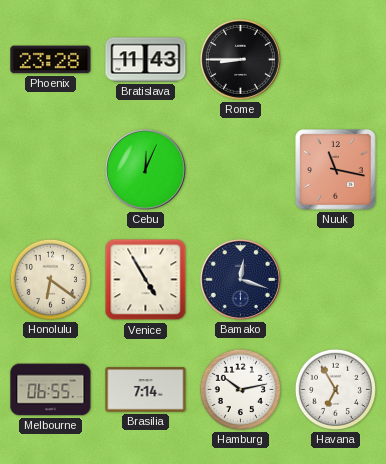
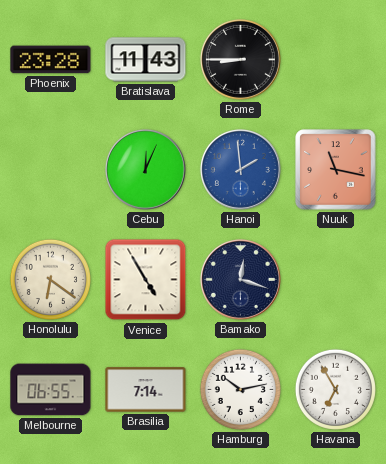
Hanoi: none -> 1:59 (240, 169)
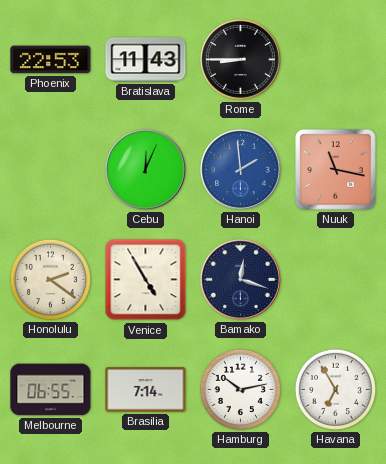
Phoenix: 23:28 -> 22:53 (51, 60)
Honolulu: 6:21 -> 2:21 (50, 279)
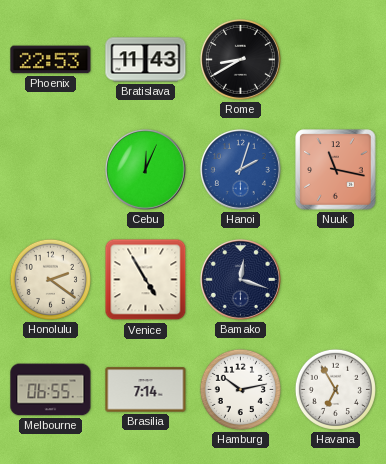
Rome: 8:45 -> 8:40 (240, 59)
Hanoi: 1:59 -> 2:03 (240, 169)
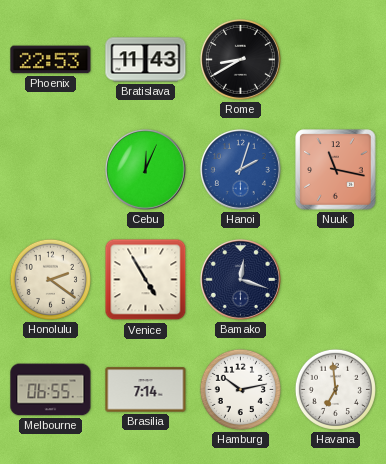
Havana: 6:55 -> 6:59 (335, 389)
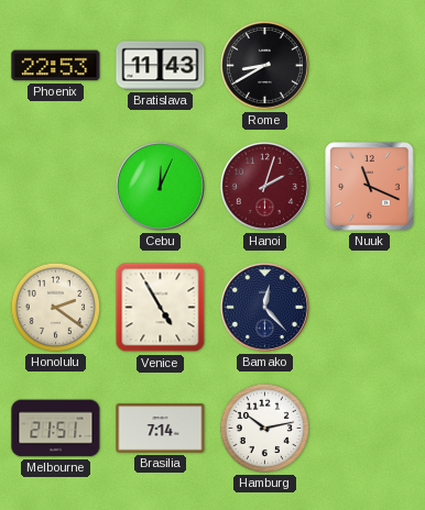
Hanoi dial: blue -> burgundy (264, 186)
Nuuk: 11:17 -> 11:19 (370, 187)
Bamako: 12:18 -> 12:23 (264, 307)
Melbourne: 06:55 -> 21:51 (56, 429)
Havana: 6:59 -> none (335, 389)
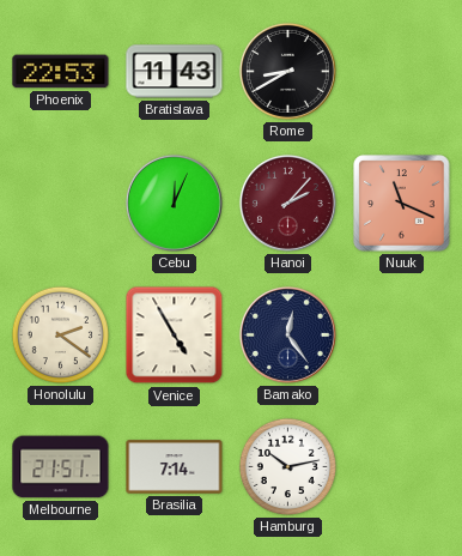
Hanoi: 2:03 -> 2:07 (287, 203)
Bamako: 12:23 -> 12:24 (287, 334)
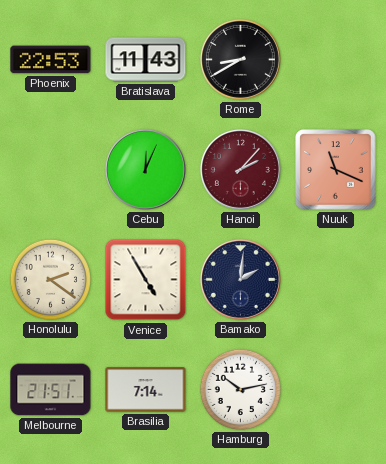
Bamako: 12:24 -> 2:01 (240, 279)
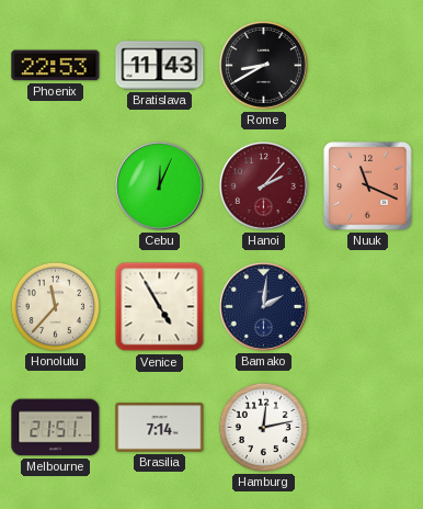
Honolulu: 2:21 -> 11:37 (55, 306)
Hamburg: 10:13 -> 12:13 (263, 427)
